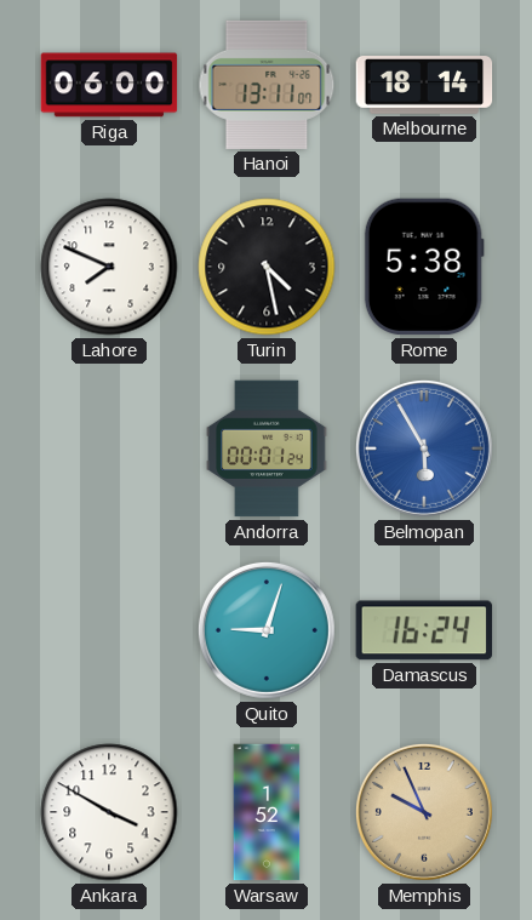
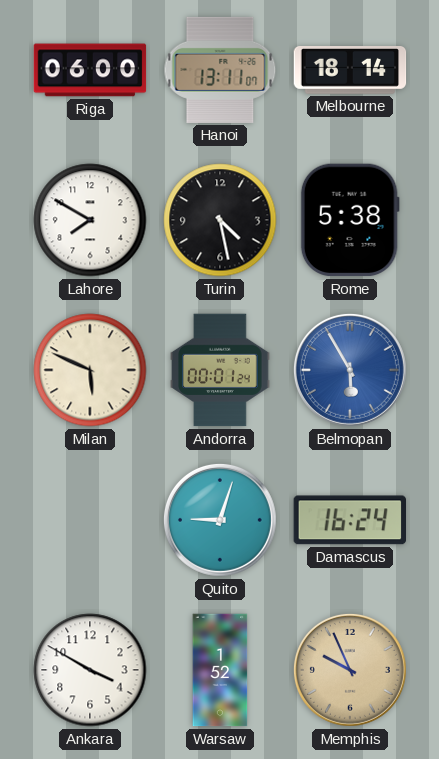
Lahore: 7:49 -> 7:50 (90, 220)
Milan: none -> 5:49 (90, 370)
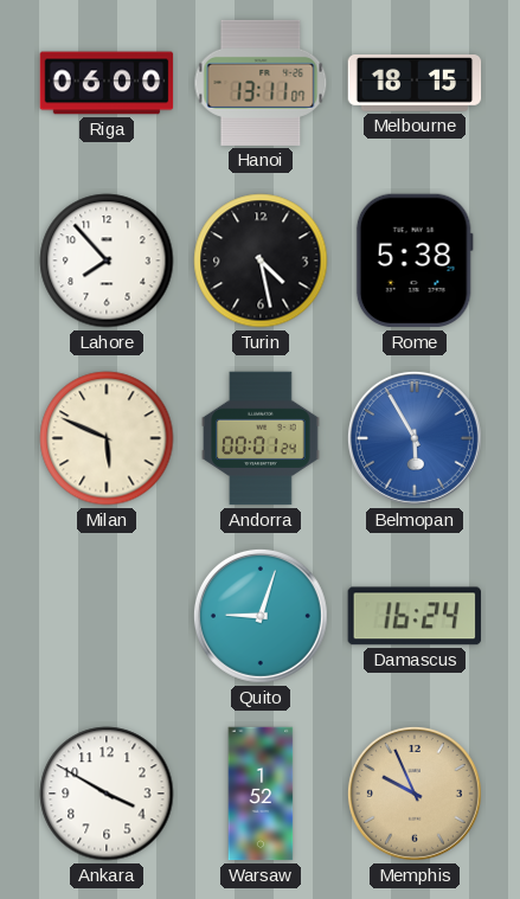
Melbourne: 18:14 -> 18:15 (415, 84)
Lahore: 7:50 -> 7:53 (107, 261)
